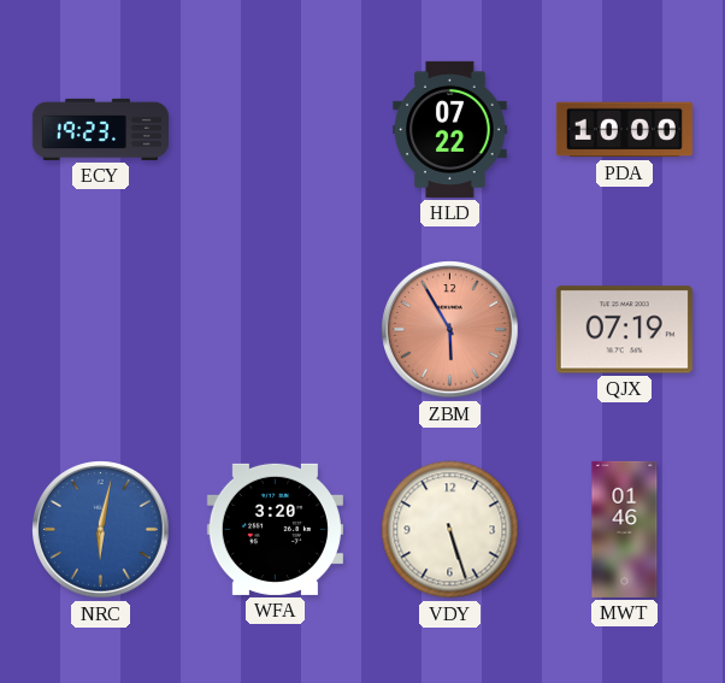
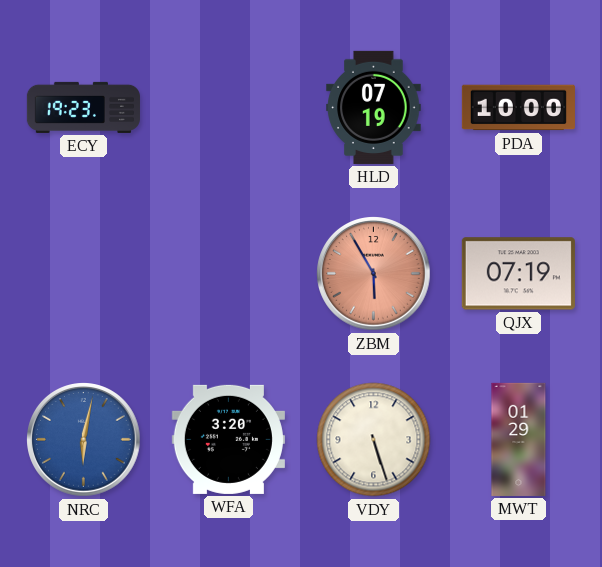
HLD: 07:22 -> 07:19 (374, 107)
MWT: 01:46 -> 01:29 (519, 439)
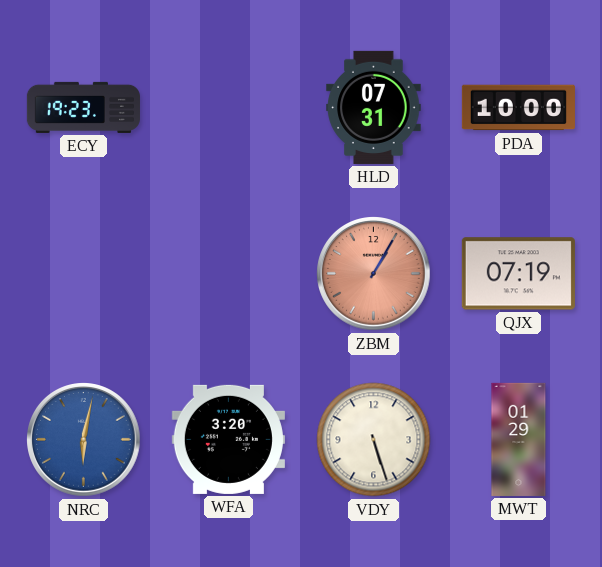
HLD: 07:19 -> 07:31 (374, 107)
ZBM: 5:55 -> 1:05 (374, 274)
